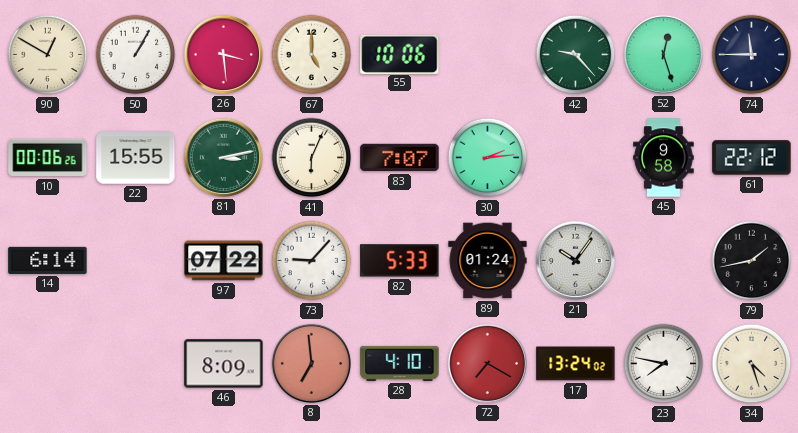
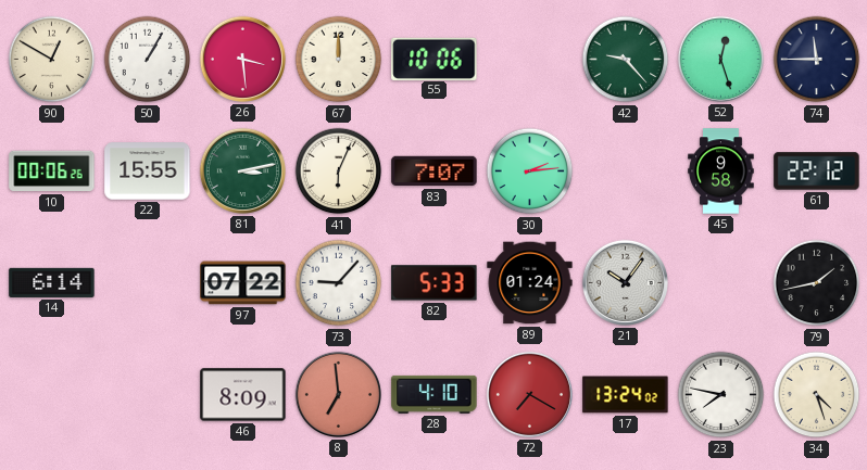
67: 5:00 -> 12:00 (339, 60)
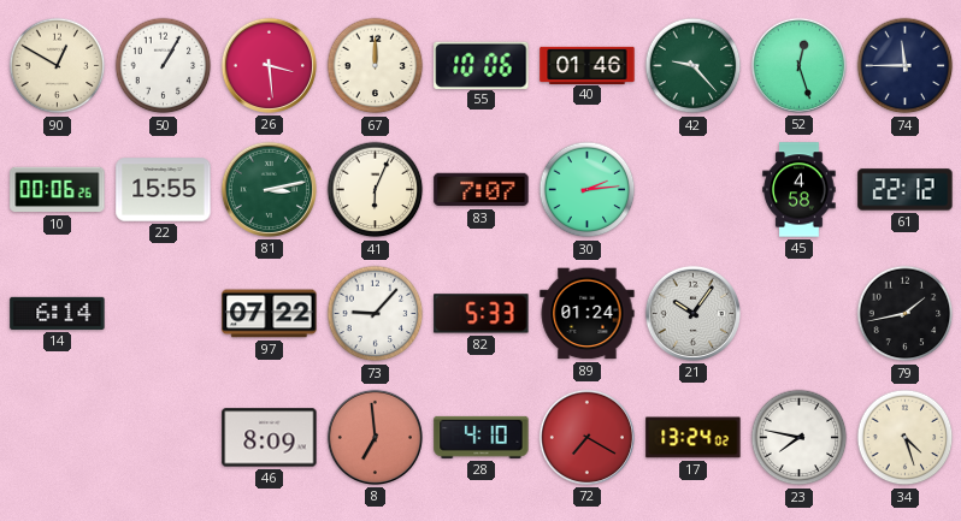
40: none -> 01:46 (588, 65)
45: 9:58 -> 4:58 (800, 190)
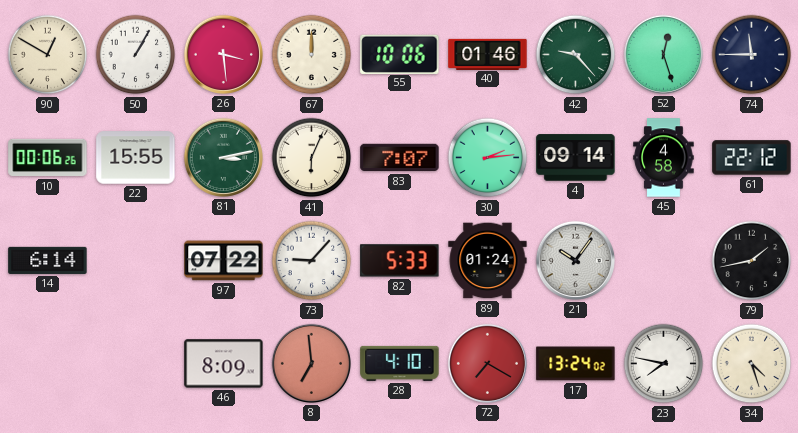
4: none -> 09:14 (576, 158)
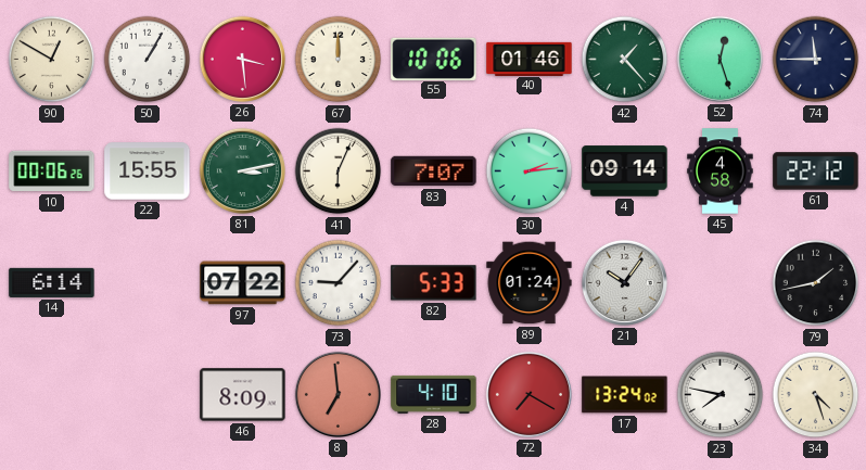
42: 9:23 -> 1:23 (625, 60)
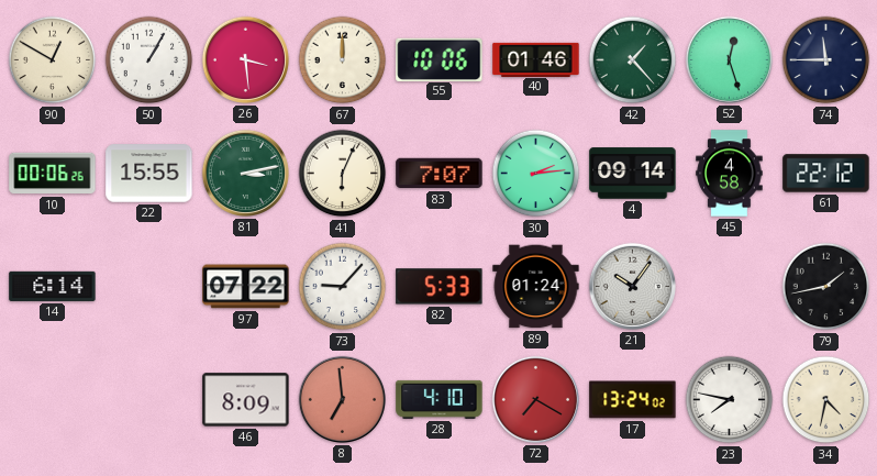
34: 4:27 -> 4:32 (826, 400)
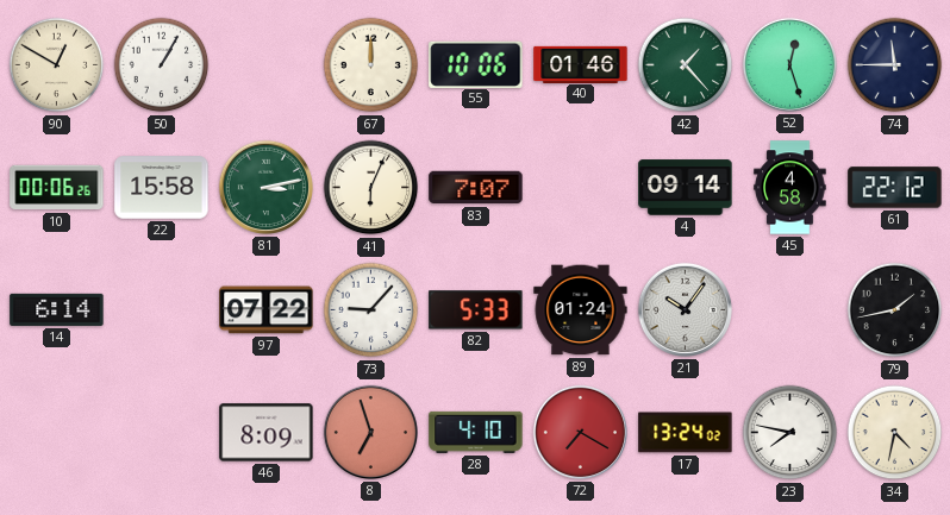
26: 3:29 -> none (245, 59)
22: 15:55 -> 15:58 (162, 188)
30: 2:14 -> none (536, 174)
8: 6:59 -> 6:57 (370, 432)
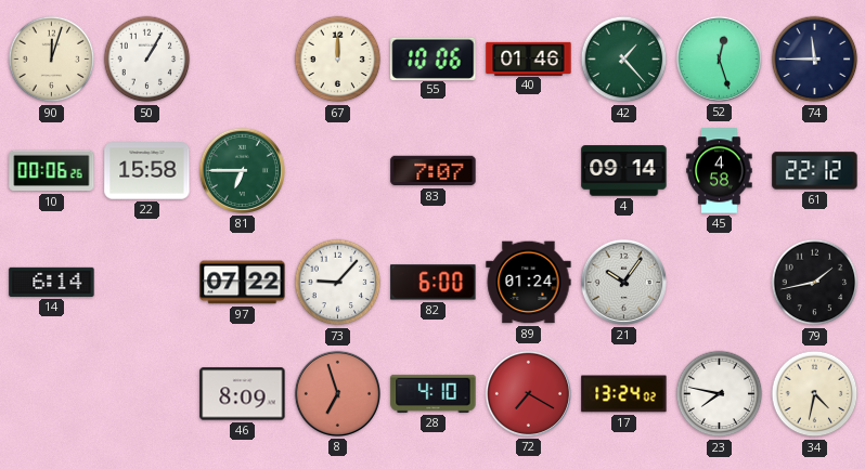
90: 12:50 -> 12:03 (52, 60)
81: 3:13 -> 6:45 (242, 170)
41: 6:04 -> none (371, 188)
82: 5:33 -> 6:00 (434, 283)
